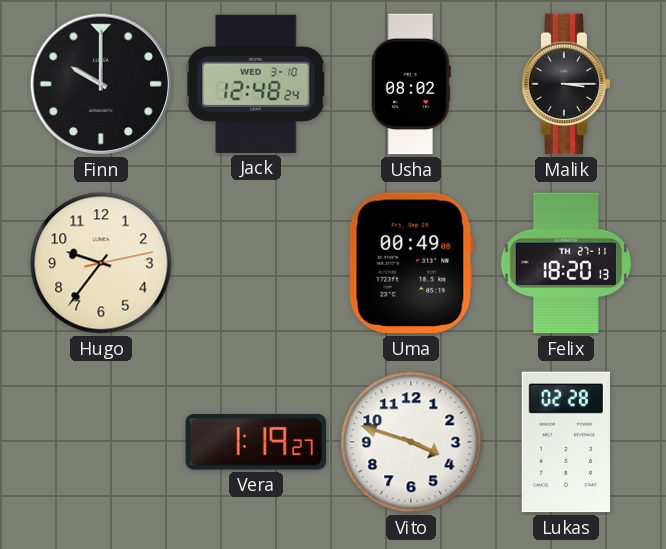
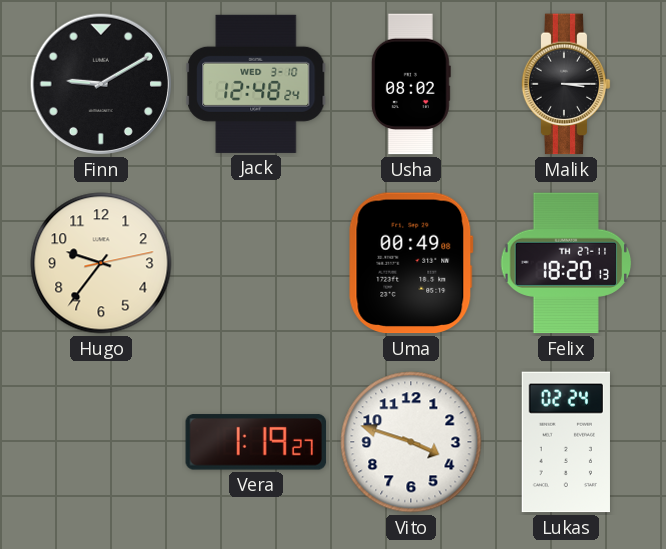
Finn: 10:00 -> 9:10 (101, 84)
Lukas: 02:28 -> 02:24 (566, 442)
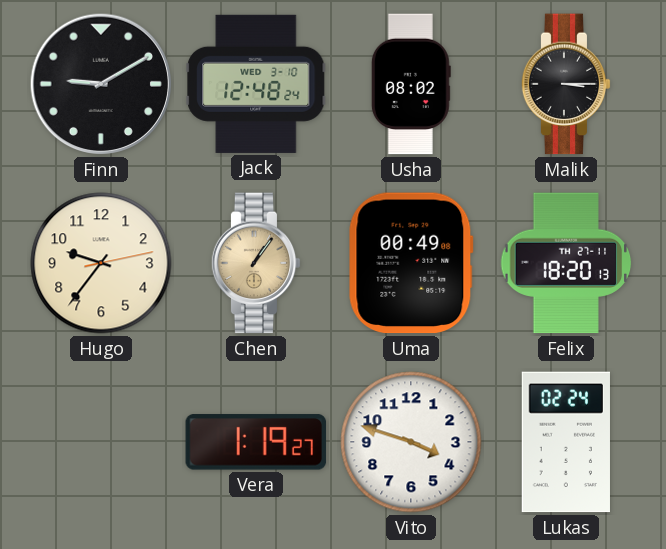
Chen: none -> 1:06 (256, 263)
